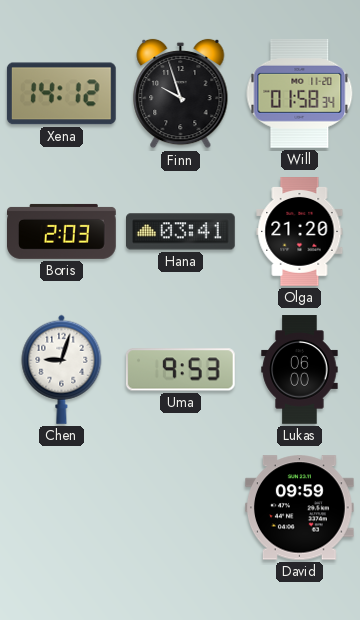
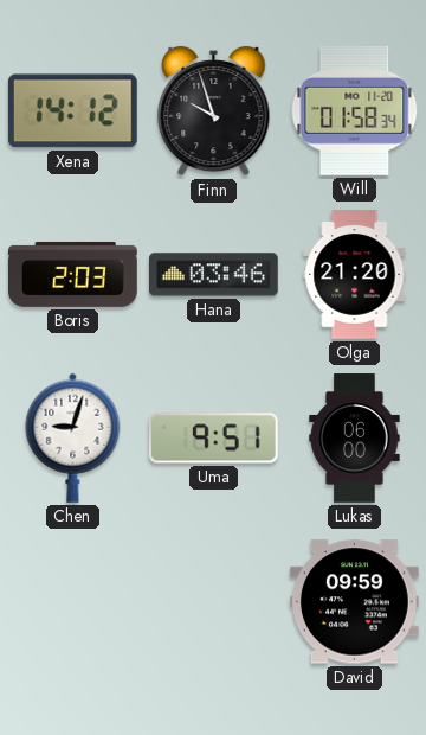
Hana: 03:41 -> 03:46 (214, 275)
Uma: 9:53 -> 9:51 (213, 439)
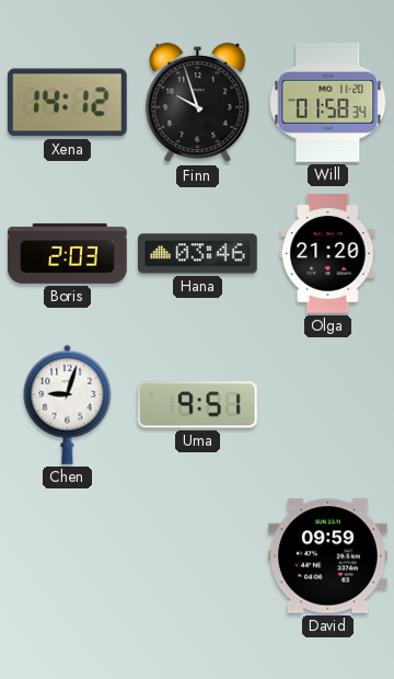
Lukas: 06:00 -> none (355, 439)
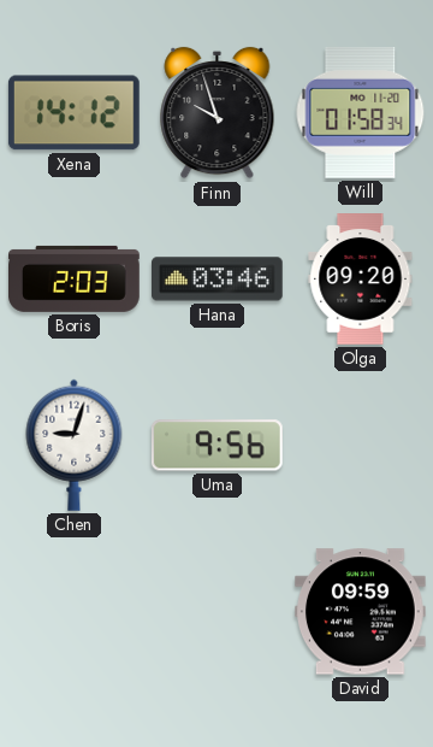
Olga: 21:20 -> 09:20 (361, 280)
Uma: 9:51 -> 9:56 (216, 446)
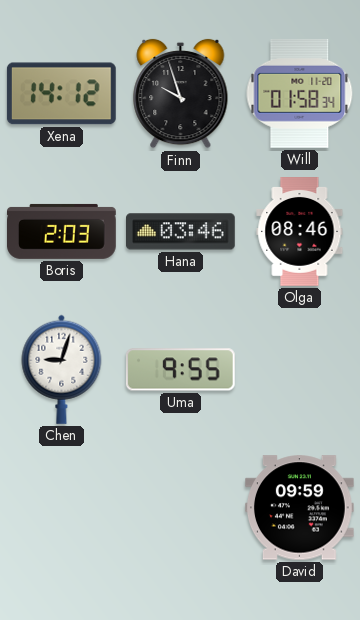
Olga: 09:20 -> 08:46 (300, 232)
Uma: 9:56 -> 9:55 (180, 370)
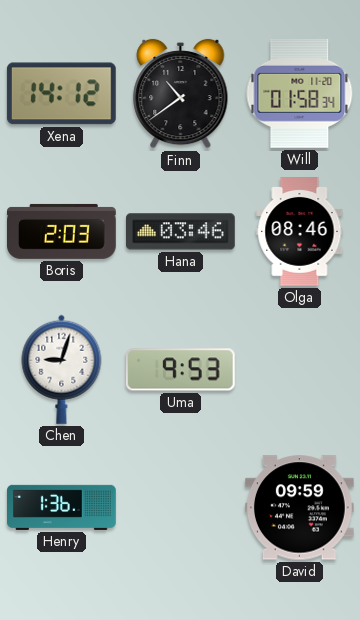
Finn: 9:57 -> 10:39 (181, 94)
Uma: 9:55 -> 9:53 (180, 370)
Henry: none -> 1:36 (62, 507)
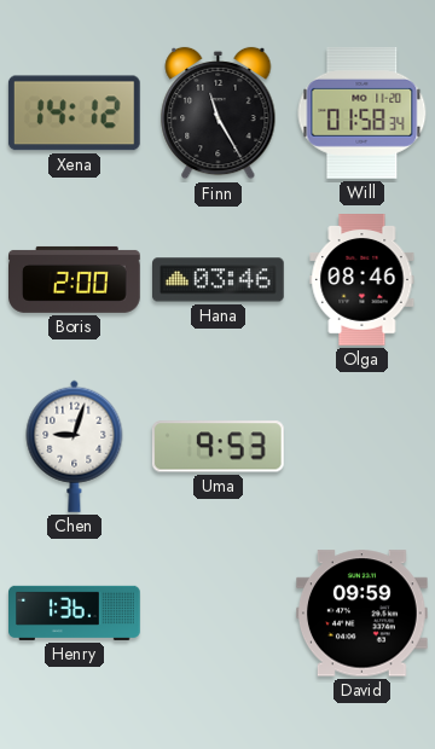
Finn: 10:39 -> 11:25 (219, 114)
Boris: 2:03 -> 2:00 (75, 279)
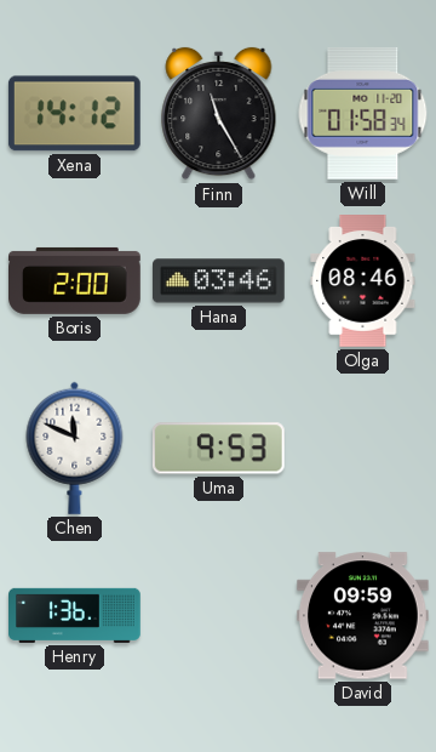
Chen: 9:03 -> 11:49 (75, 448)
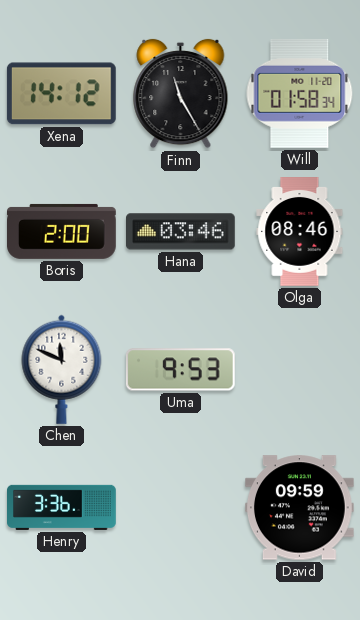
Henry: 1:36 -> 3:36 (62, 507)
